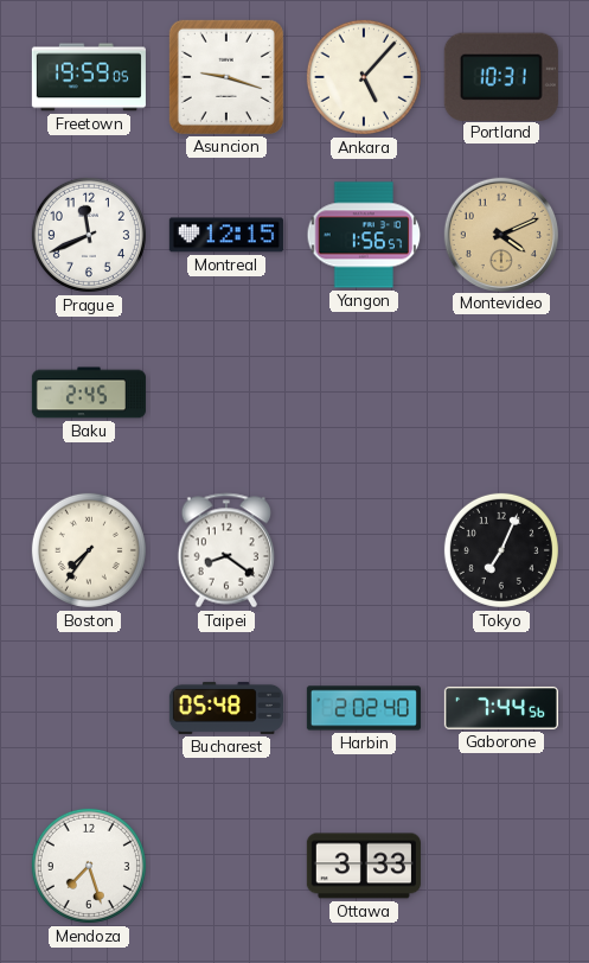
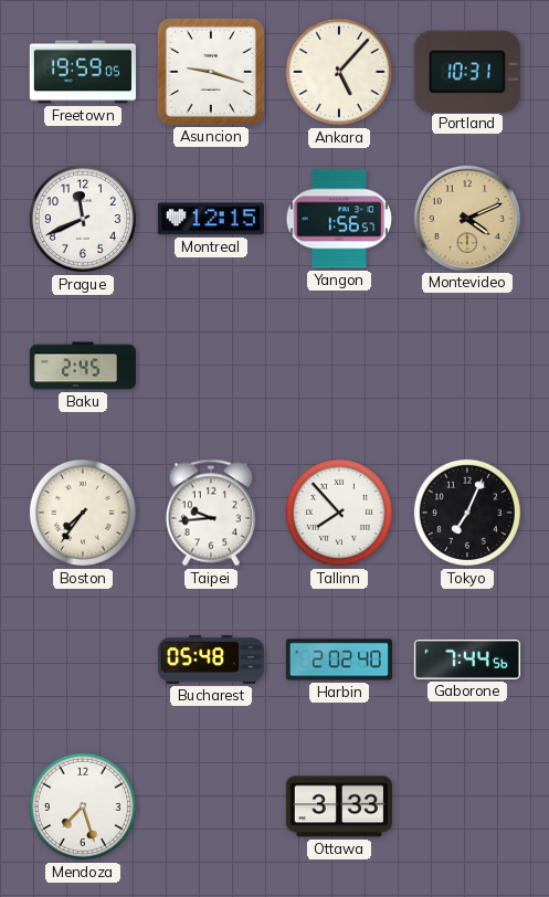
Taipei: 8:21 -> 9:44 (210, 513)
Tallinn: none -> 7:53 (339, 513)
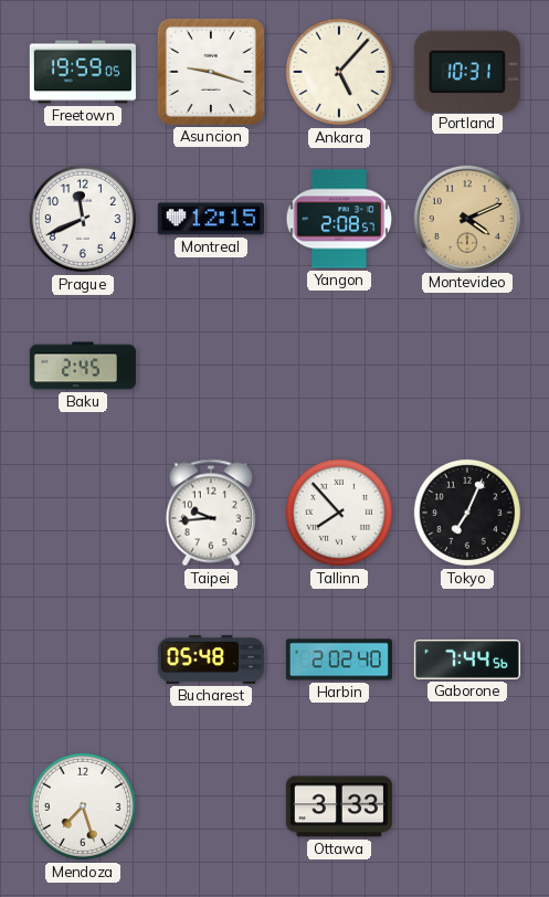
Yangon: 1:56 -> 2:08 (339, 219)
Boston: 7:36 -> none (83, 513)
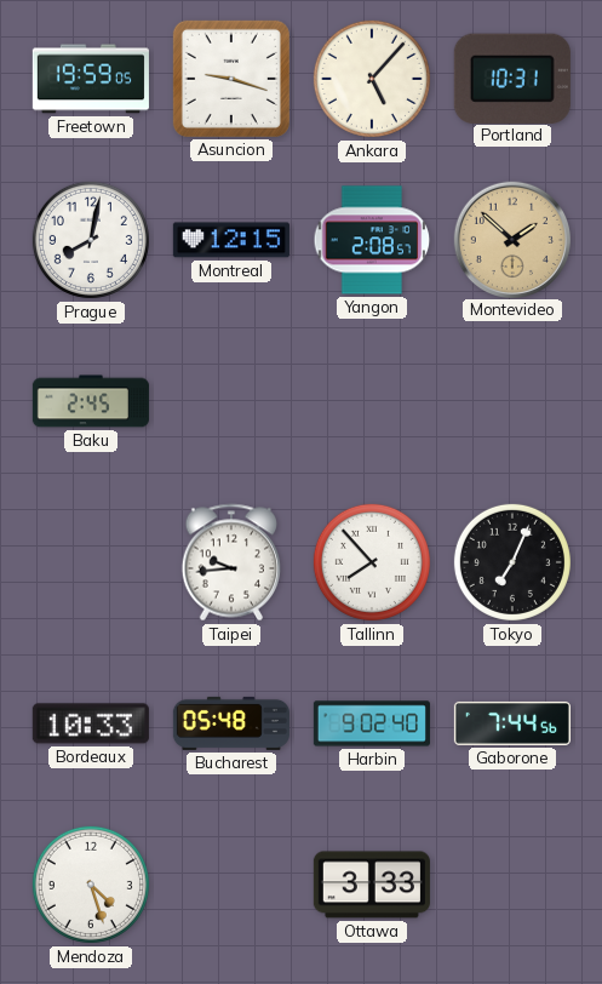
Prague: 11:41 -> 8:02 (91, 240)
Montevideo: 4:11 -> 1:52 (511, 239)
Bordeaux: none -> 10:33 (91, 723)
Harbin: 2:02 -> 9:02 (372, 723)
Mendoza: 7:27 -> 4:27 (91, 885)
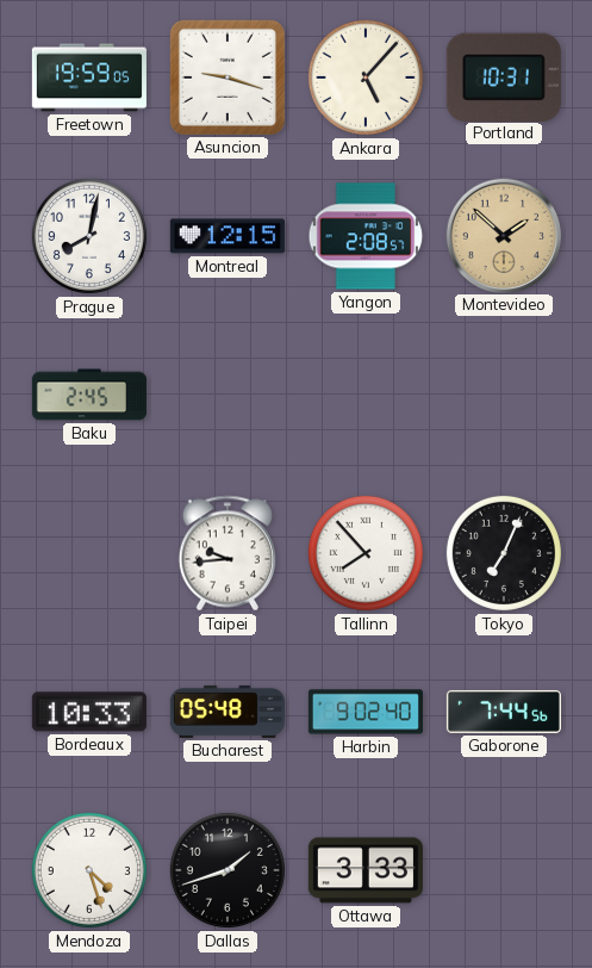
Dallas: none -> 1:42 (228, 870)
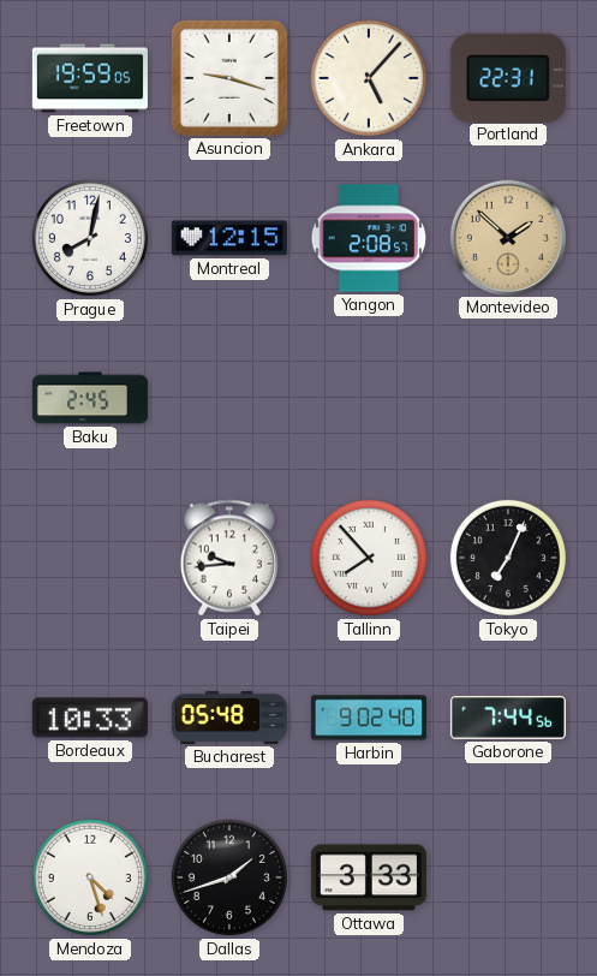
Portland: 10:31 -> 22:31 (508, 77)
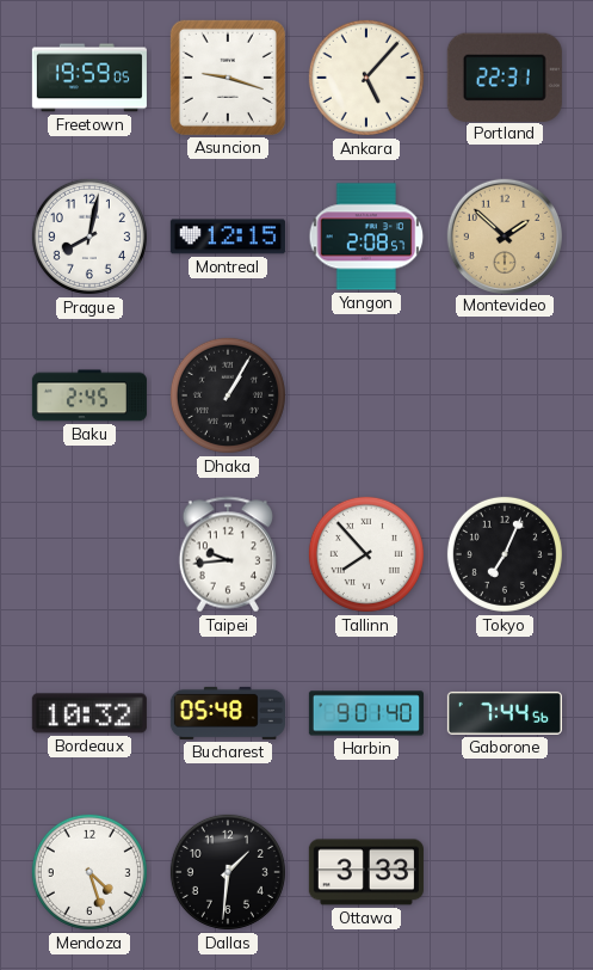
Dhaka: none -> 1:05 (228, 395)
Bordeaux: 10:33 -> 10:32 (89, 713)
Harbin: 9:02 -> 9:01 (366, 713)
Dallas: 1:42 -> 1:31 (228, 872)
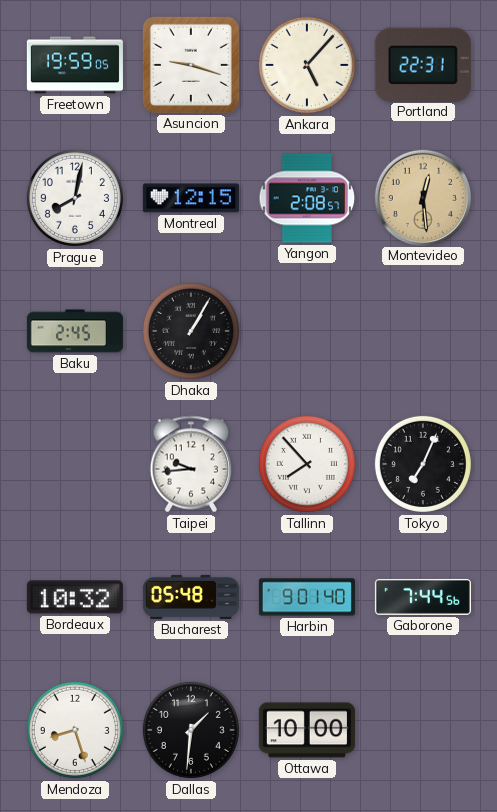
Montevideo: 1:52 -> 12:29 (422, 197)
Mendoza: 4:27 -> 8:27 (75, 730)
Ottawa: 3:33 -> 10:00 (307, 730)
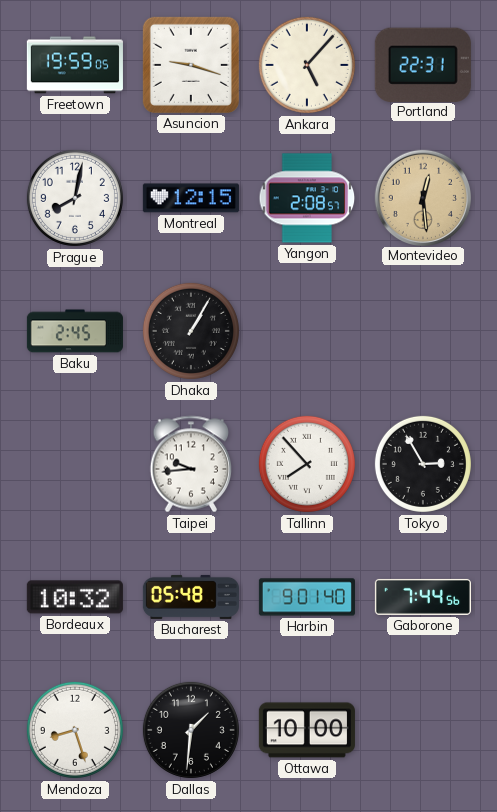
Tokyo: 7:04 -> 2:55 (423, 464)
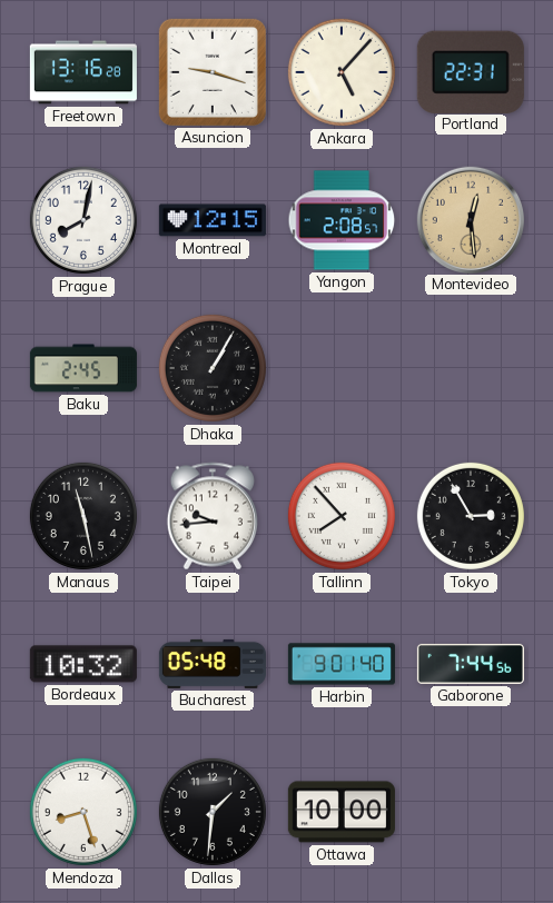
Freetown: 19:59 -> 13:16 (83, 72)
Manaus: none -> 11:28 (83, 516)
